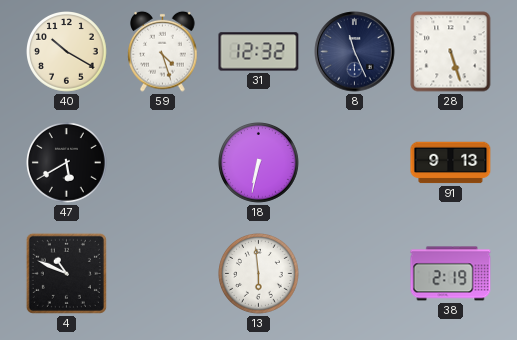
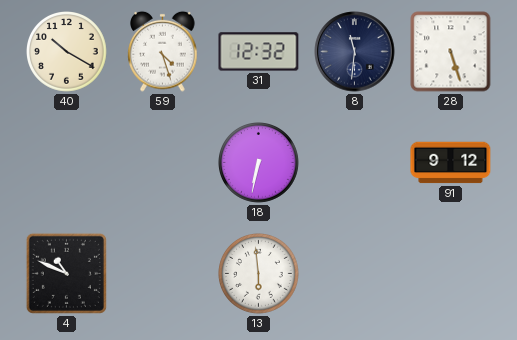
8: 11:26 -> 11:31 (355, 52)
47: 5:40 -> none (67, 163)
91: 9:13 -> 9:12 (451, 163)
38: 2:19 -> none (451, 274)
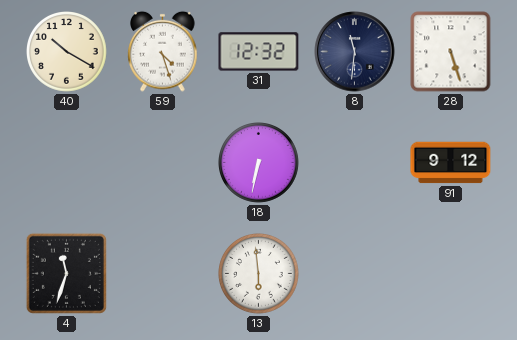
4: 10:49 -> 11:33 (66, 273)
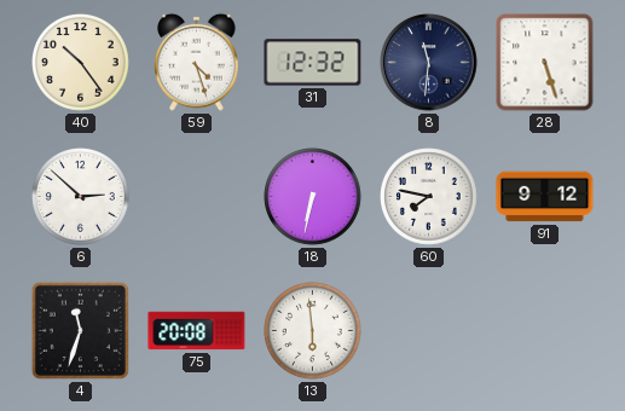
40: 10:20 -> 10:24 (81, 63)
6: none -> 2:52 (81, 197)
60: none -> 7:47 (429, 197)
75: none -> 20:08 (197, 331)
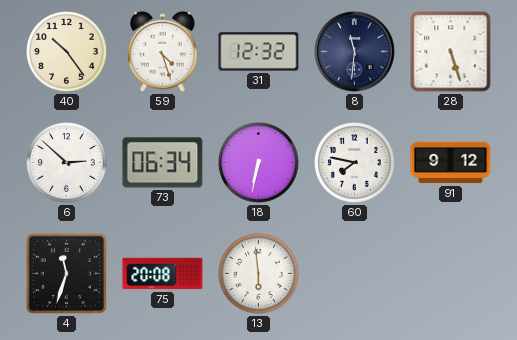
73: none -> 06:34 (163, 163)
